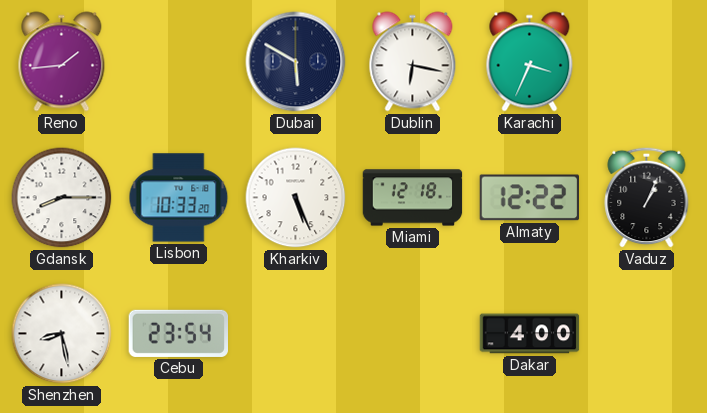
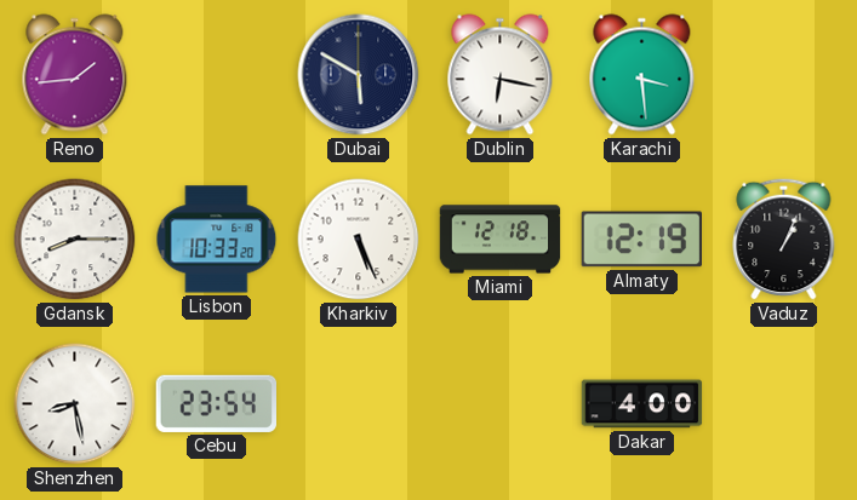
Karachi: 3:34 -> 3:29 (642, 75)
Almaty: 12:22 -> 12:19 (641, 240)
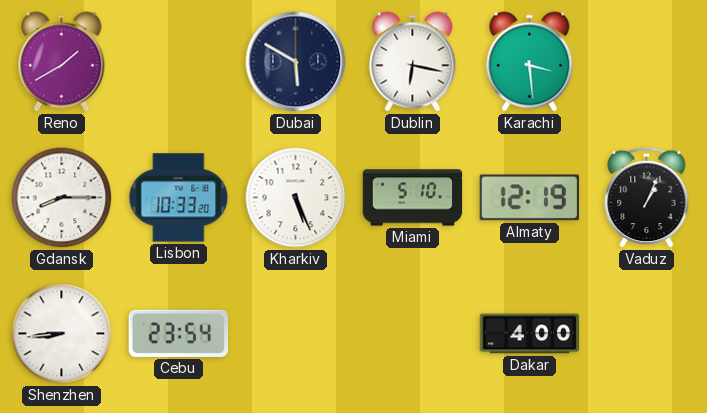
Reno: 1:44 -> 1:40 (62, 62)
Miami: 12:18 -> 5:10 (413, 198)
Shenzhen: 8:28 -> 8:44 (62, 334)
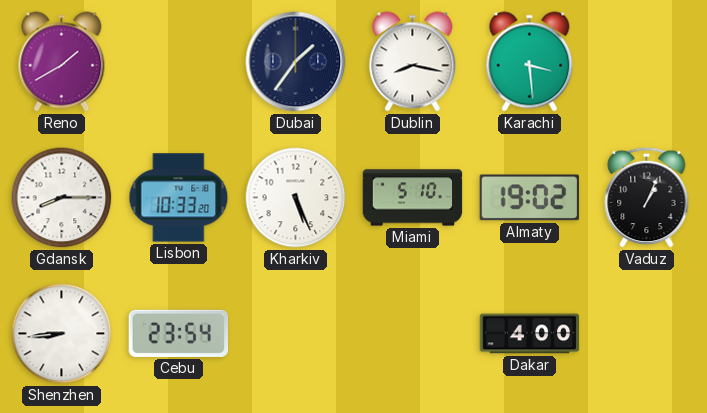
Dubai: 5:50 -> 1:36 (296, 62)
Dublin: 6:17 -> 8:17 (413, 62)
Almaty: 12:19 -> 19:02 (529, 198)
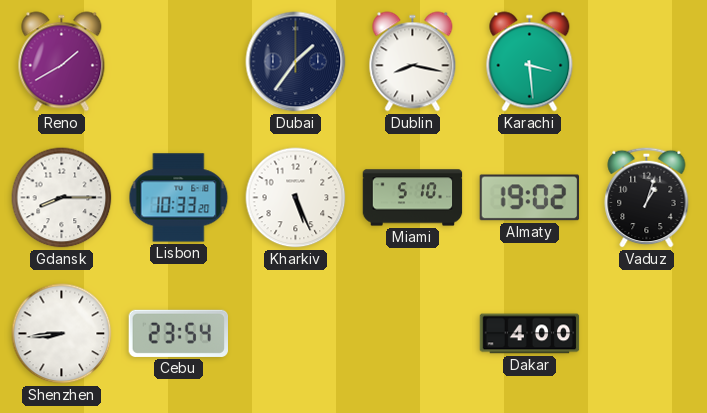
Vaduz: 1:04 -> 1:03 (647, 197)
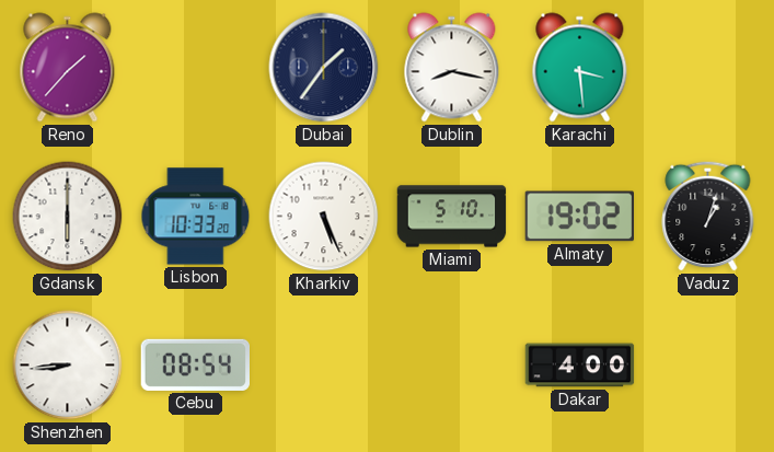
Reno: 1:40 -> 1:37 (68, 68)
Gdansk: 8:15 -> 6:00 (68, 217)
Cebu: 23:54 -> 08:54 (196, 364)
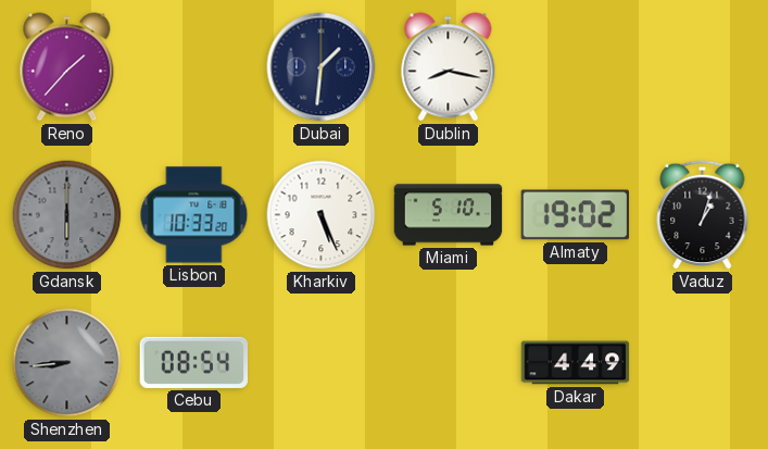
Dubai: 1:36 -> 1:31 (322, 67)
Karachi: 3:29 -> none (580, 68)
Gdansk dial: white -> grey (67, 215)
Shenzhen dial: white -> grey (67, 363)
Dakar: 4:00 -> 4:49 (576, 363)
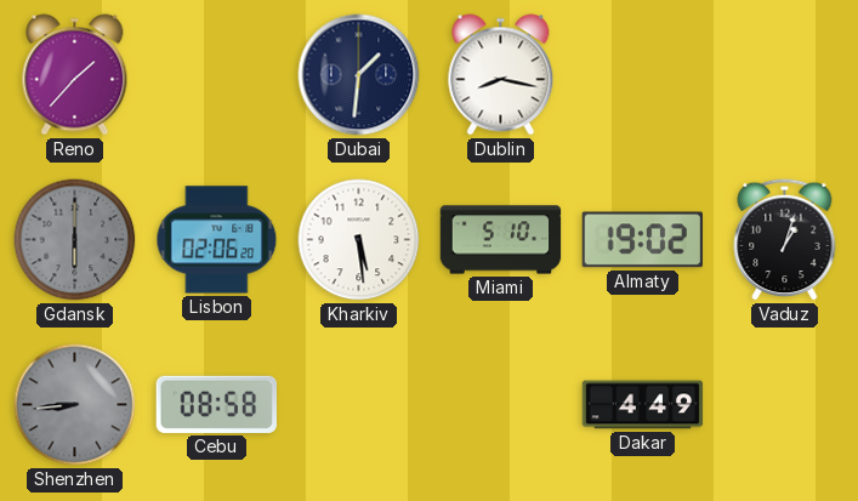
Lisbon: 10:33 -> 02:06 (217, 240)
Kharkiv: 5:26 -> 5:29 (359, 240)
Cebu: 08:54 -> 08:58 (217, 404)
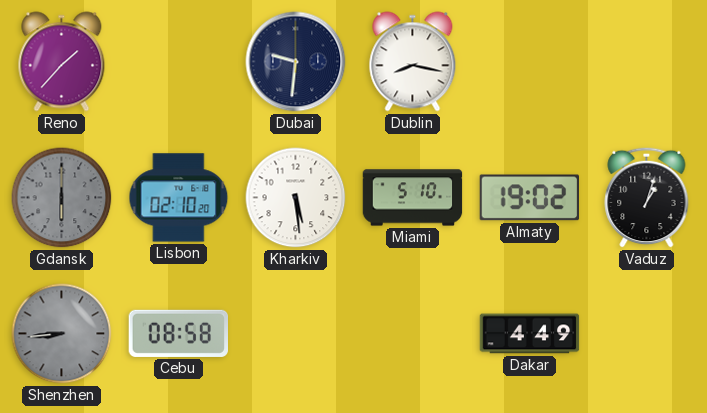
Dubai: 1:31 -> 9:31 (296, 62)
Lisbon: 02:06 -> 02:10 (179, 198)
